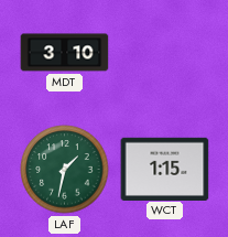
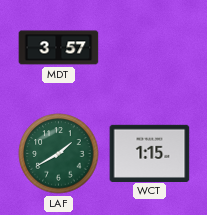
MDT: 3:10 -> 3:57 (59, 48)
LAF: 1:32 -> 1:40 (59, 154)
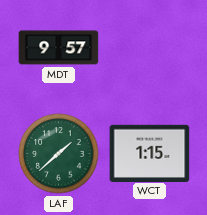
MDT: 3:57 -> 9:57 (59, 48)
LAF: 1:40 -> 1:38 (59, 154)
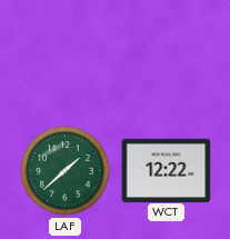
MDT: 9:57 -> none (59, 48)
WCT: 1:15 -> 12:22 (167, 170)
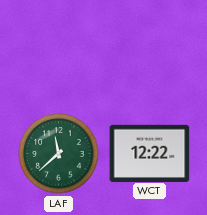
LAF: 1:38 -> 11:38 (59, 154)
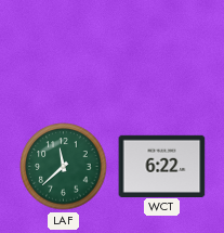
WCT: 12:22 -> 6:22 (162, 166)
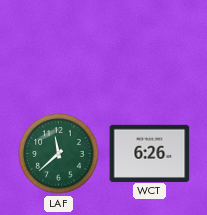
WCT: 6:22 -> 6:26 (150, 153)
